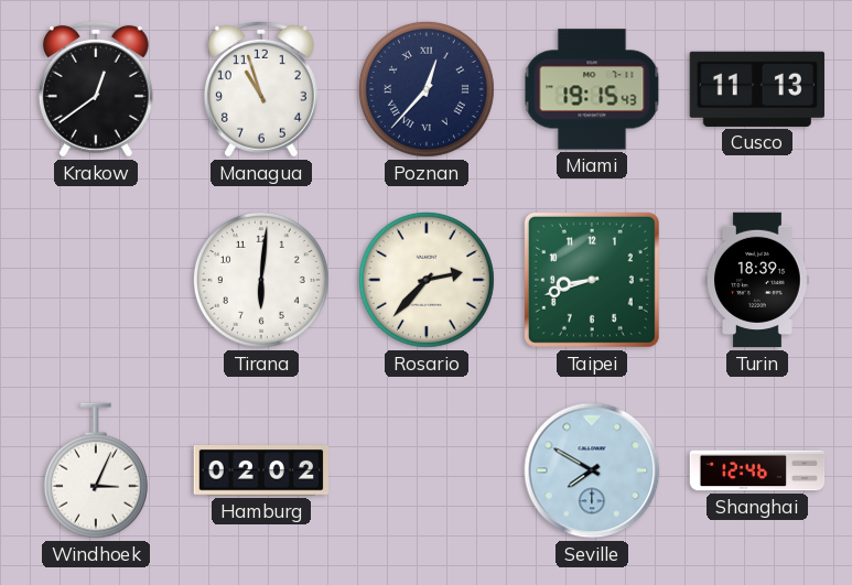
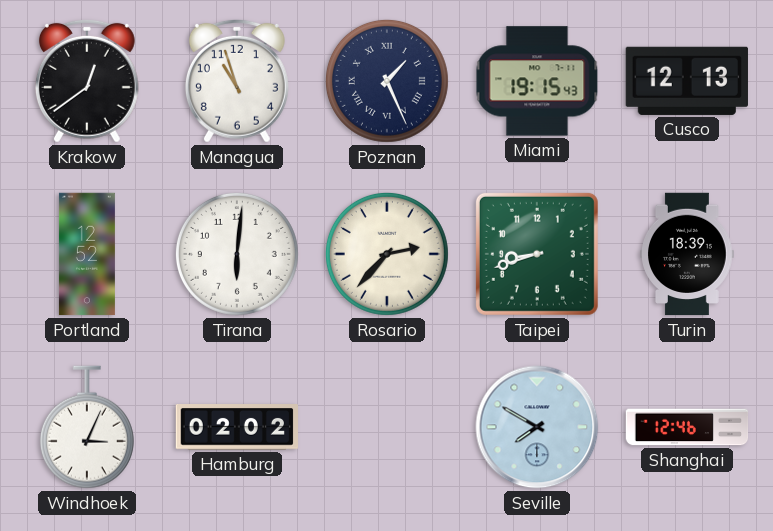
Poznan: 12:37 -> 1:26 (387, 81)
Cusco: 11:13 -> 12:13 (687, 81)
Portland: none -> 12:52 (87, 254)
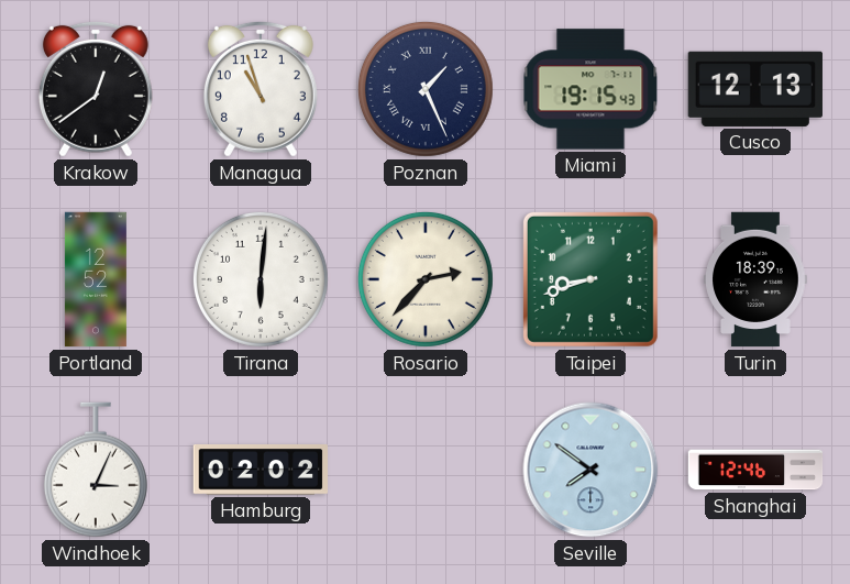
Seville: 7:50 -> 7:51 (590, 470)
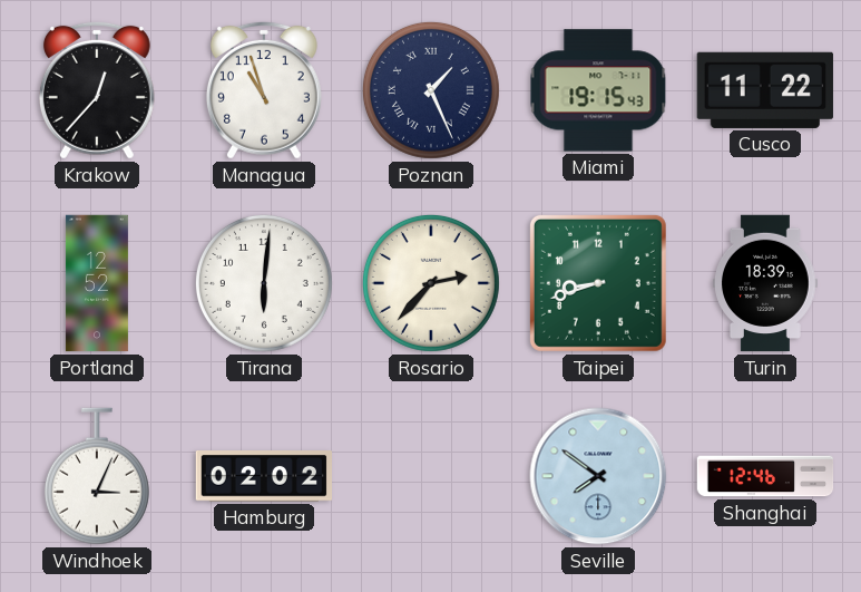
Krakow: 12:39 -> 12:37 (97, 90)
Cusco: 12:13 -> 11:22 (765, 90)
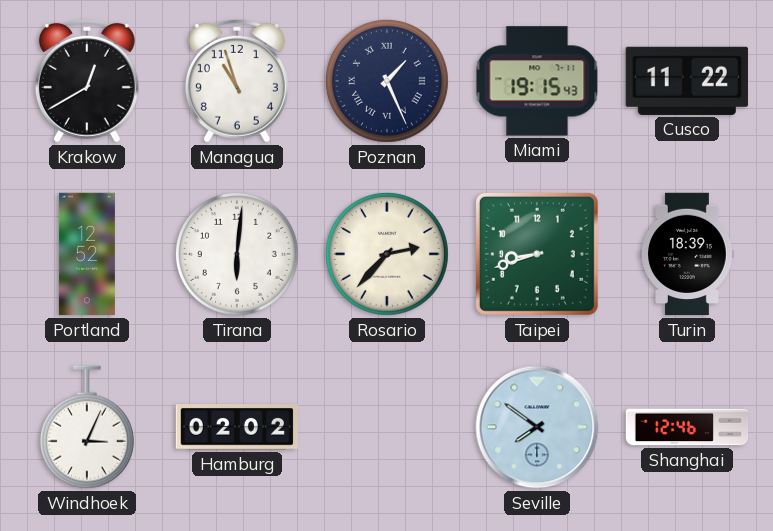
Krakow: 12:37 -> 12:40 (87, 81)
